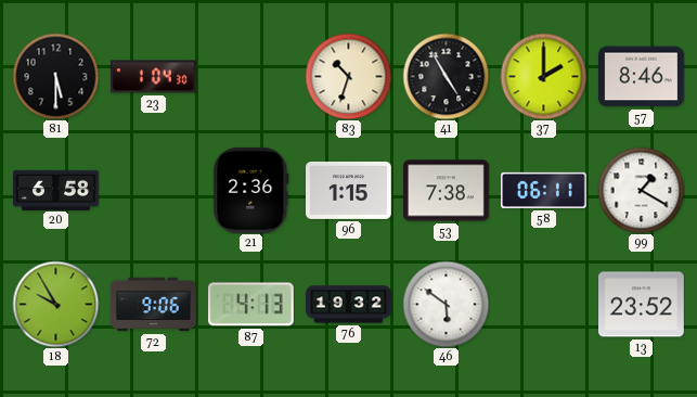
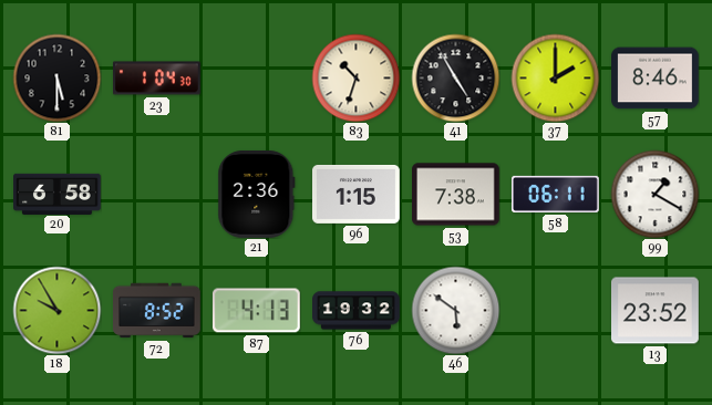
72: 9:06 -> 8:52 (157, 311)
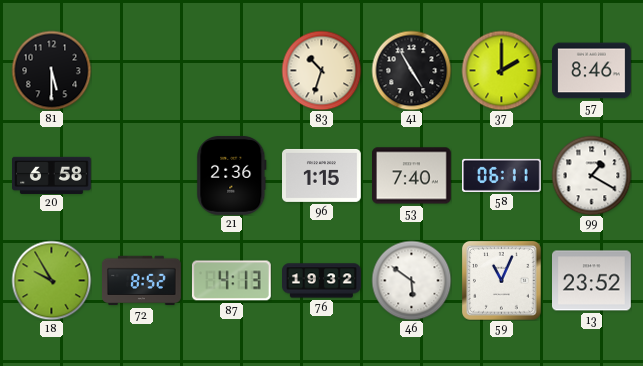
23: 1:04 -> none (157, 79)
53: 7:38 -> 7:40 (412, 176)
59: none -> 11:04 (502, 281)
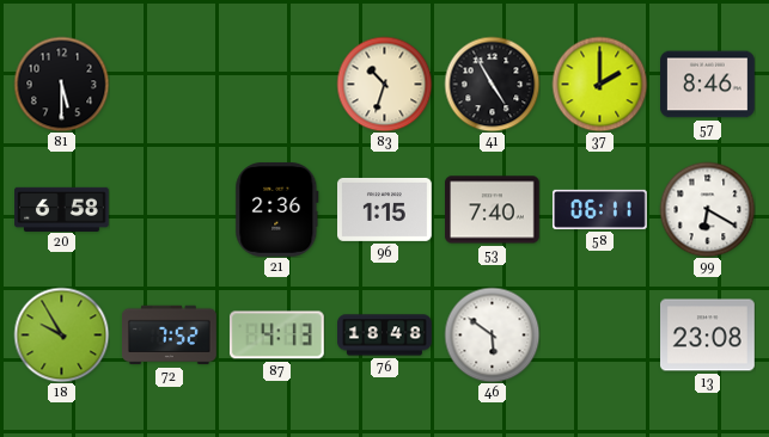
99: 1:20 -> 6:20 (707, 209)
72: 8:52 -> 7:52 (170, 336)
76: 19:32 -> 18:48 (385, 336)
59: 11:04 -> none (502, 281)
13: 23:52 -> 23:08 (708, 336)
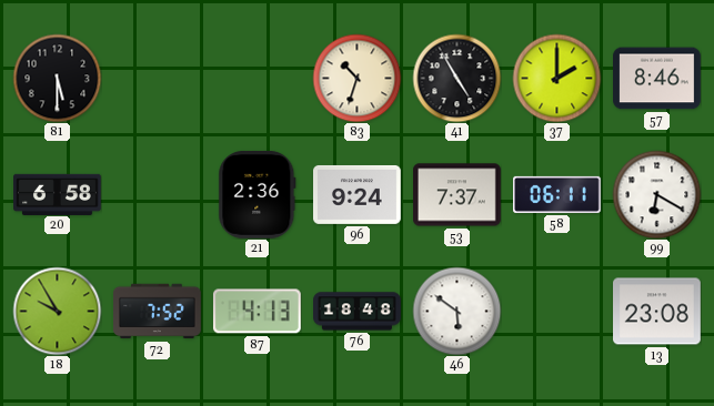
96: 1:15 -> 9:24 (358, 194)
53: 7:40 -> 7:37 (457, 195)
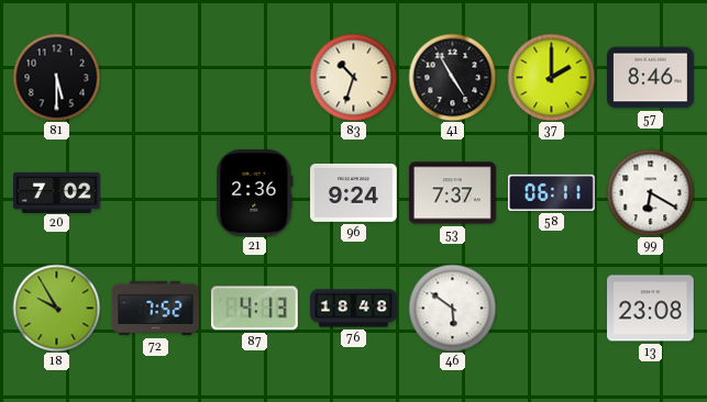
20: 6:58 -> 7:02 (57, 192)
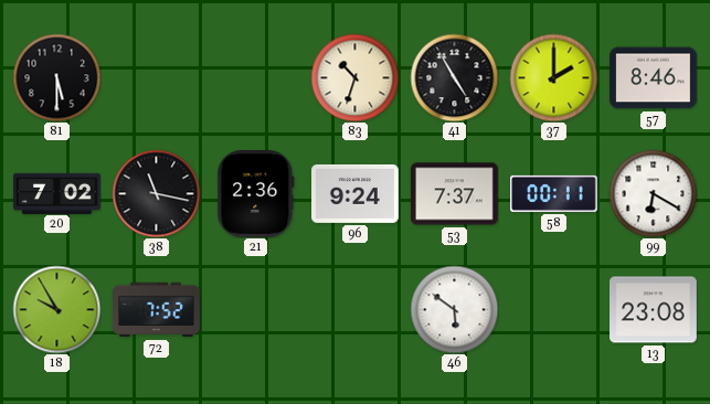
38: none -> 11:17 (156, 193)
58: 06:11 -> 00:11 (554, 193)
87: 4:13 -> none (254, 309)
76: 18:48 -> none (354, 309)
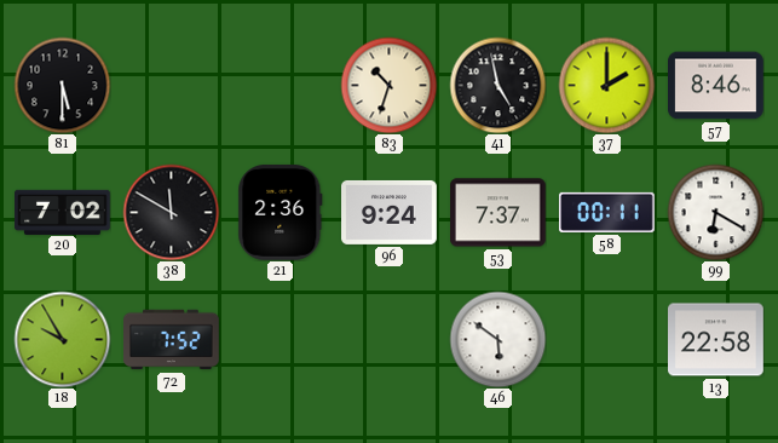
41: 4:55 -> 4:58 (497, 85)
38: 11:17 -> 11:50 (171, 212)
13: 23:08 -> 22:58 (716, 340)
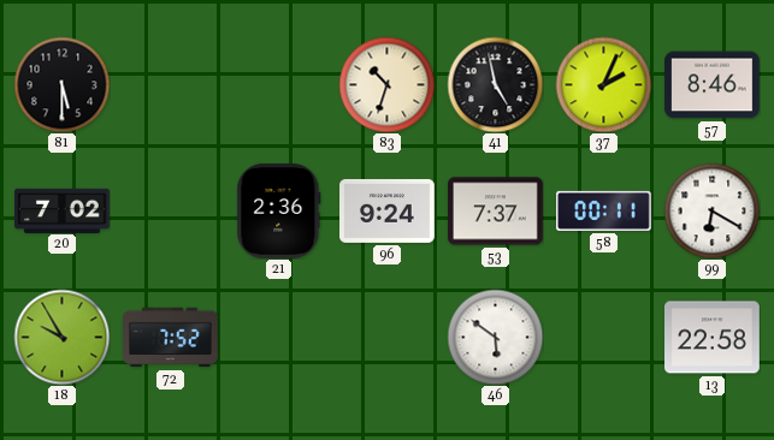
37: 2:00 -> 2:04 (603, 84)
38: 11:50 -> none (171, 212)
